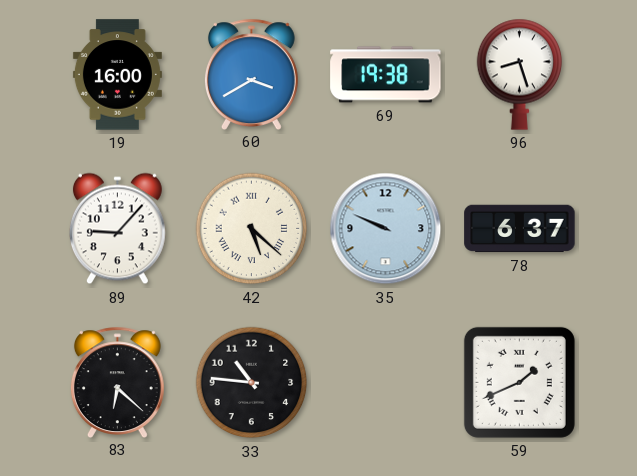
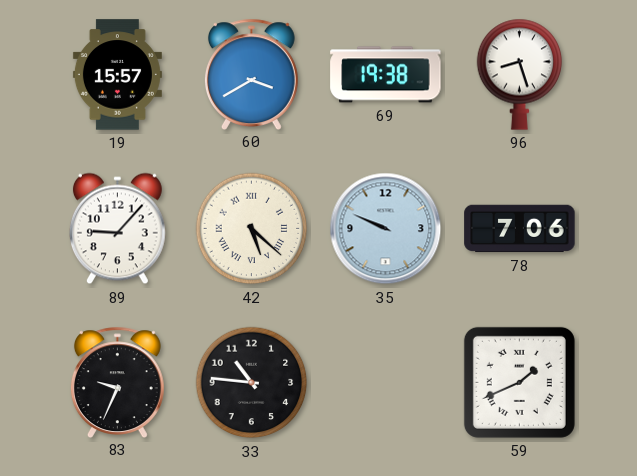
19: 16:00 -> 15:57 (117, 75)
78: 6:37 -> 7:06 (520, 229)
83: 6:22 -> 9:34 (117, 382)
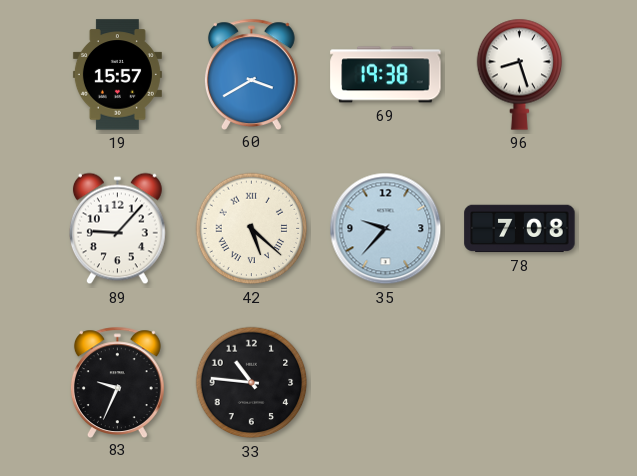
35: 9:49 -> 9:37 (386, 229)
78: 7:06 -> 7:08 (520, 229)
59: 1:41 -> none (519, 382)
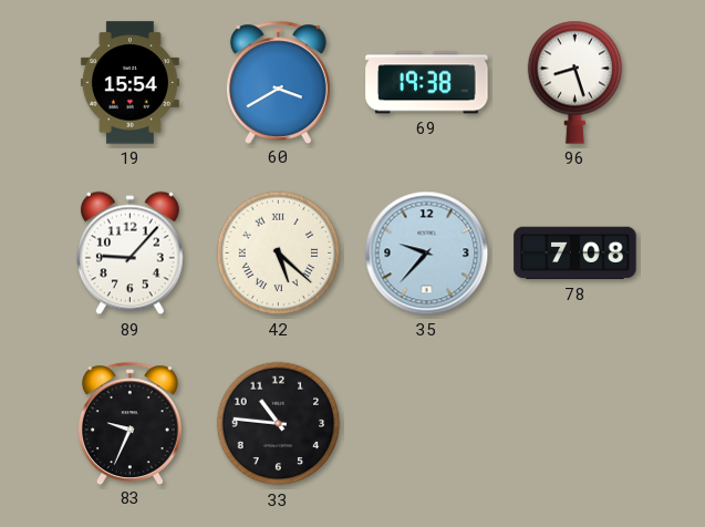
19: 15:57 -> 15:54 (129, 83)
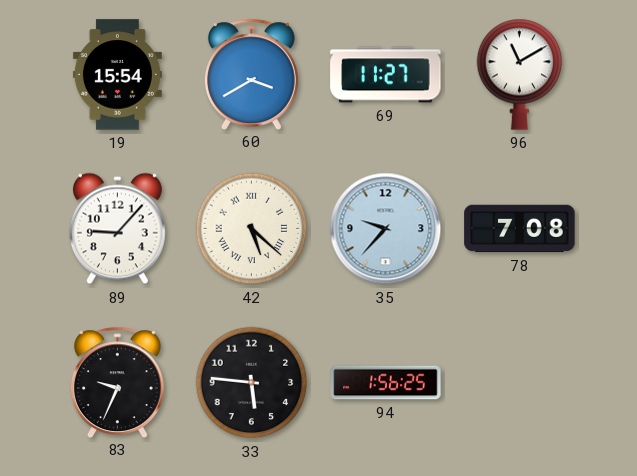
69: 19:38 -> 11:27 (386, 75)
96: 8:27 -> 11:10 (520, 74)
33: 10:46 -> 5:46 (252, 383)
94: none -> 1:56 (386, 383)
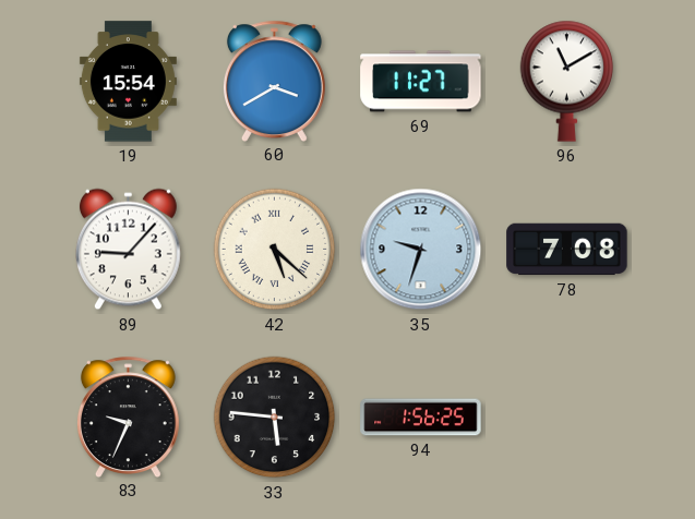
35: 9:37 -> 9:33 (421, 250)
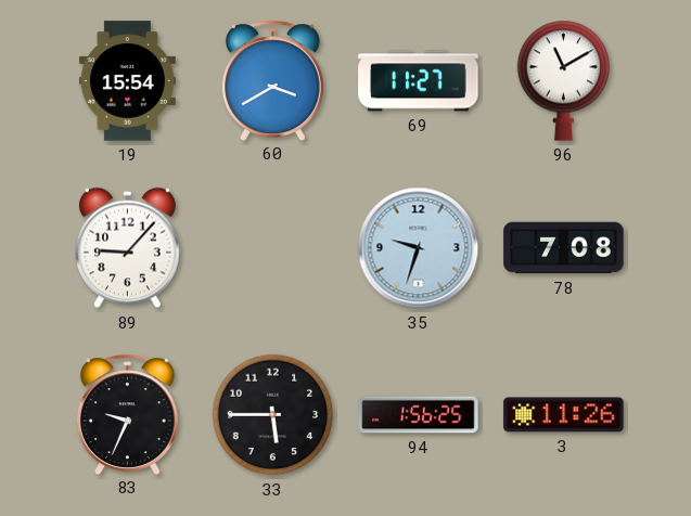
42: 5:22 -> none (275, 250)
33: 5:46 -> 5:45 (273, 415)
3: none -> 11:26 (564, 415)
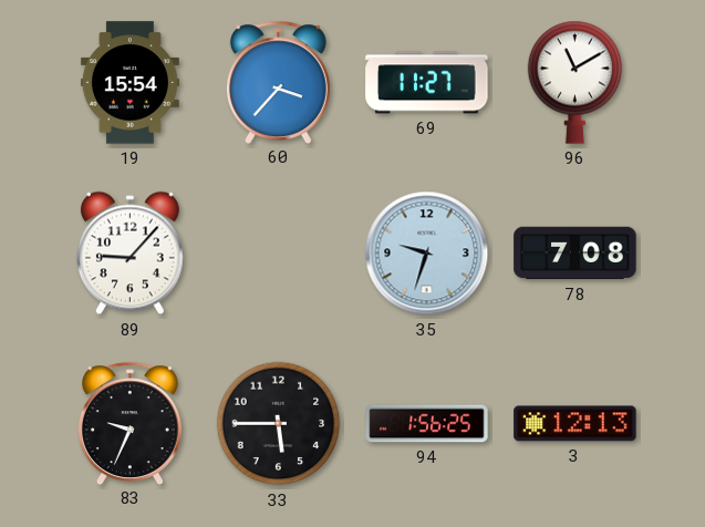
60: 3:40 -> 3:37 (278, 82)
3: 11:26 -> 12:13 (576, 424)
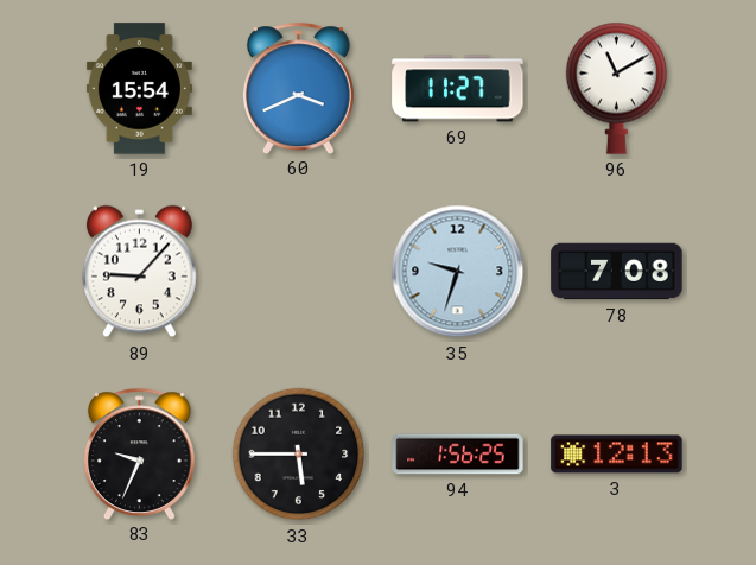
60: 3:37 -> 3:41 (298, 88)
